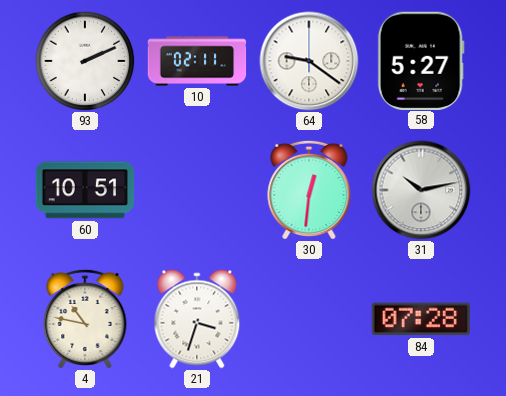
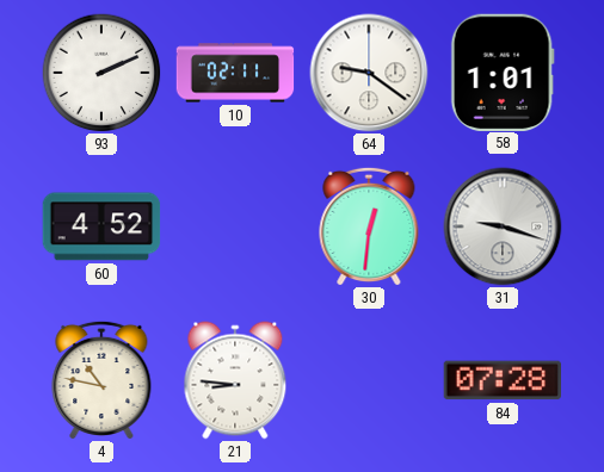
58: 5:27 -> 1:01 (503, 72)
60: 10:51 -> 4:52 (101, 226)
31: 10:13 -> 9:18 (503, 226)
21: 3:33 -> 8:46 (235, 380)
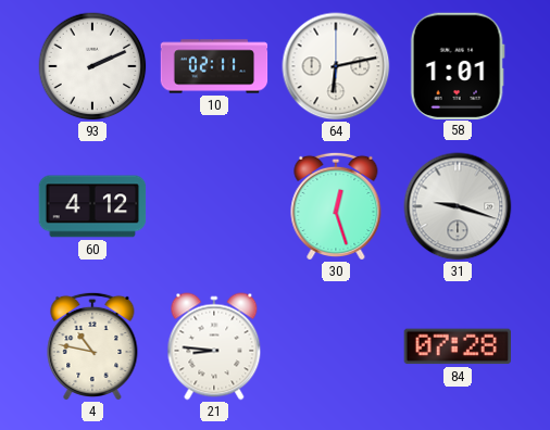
64: 9:21 -> 6:13 (336, 66)
60: 4:52 -> 4:12 (92, 206)
30: 12:31 -> 12:27 (336, 205)
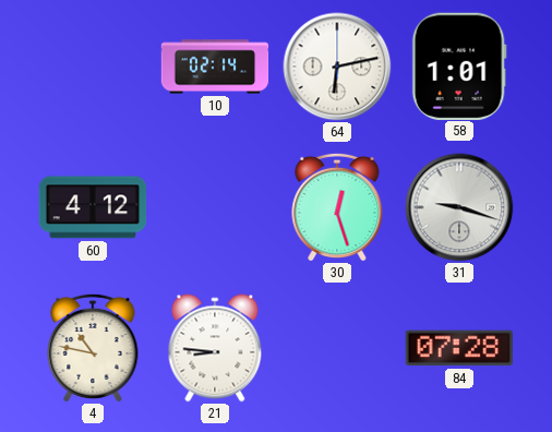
93: 2:11 -> none (92, 66)
10: 02:11 -> 02:14 (215, 67)
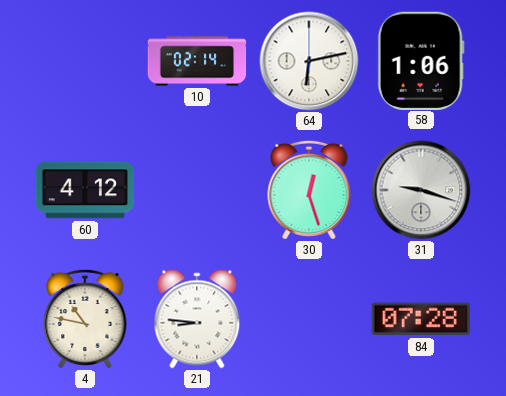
58: 1:01 -> 1:06 (421, 60)
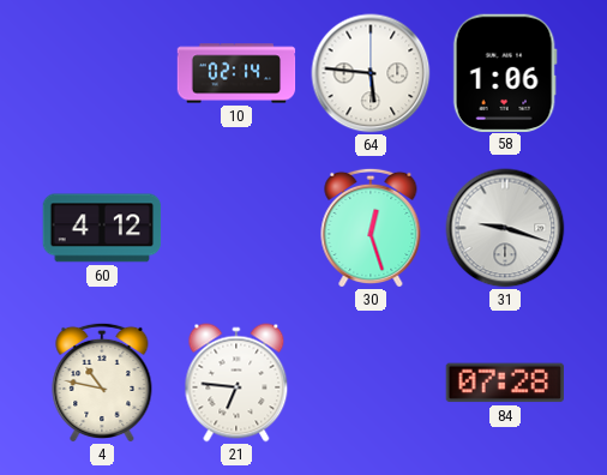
64: 6:13 -> 5:46 (371, 73)
21: 8:46 -> 6:46 (236, 383)
